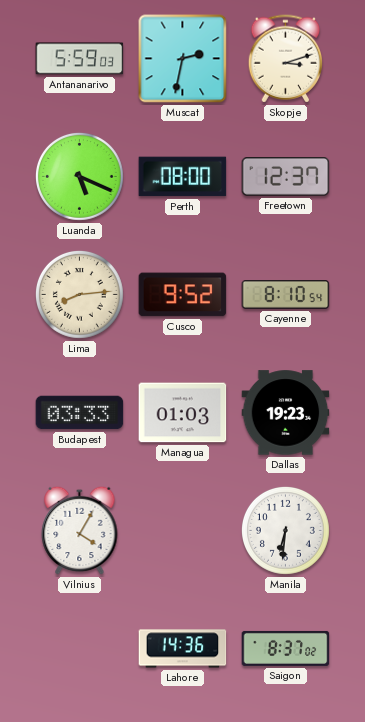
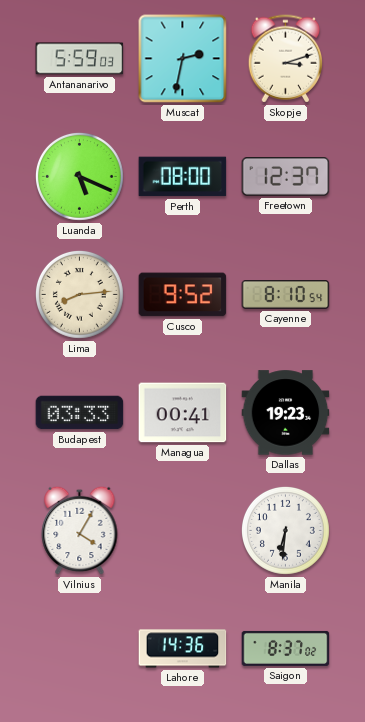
Managua: 01:03 -> 00:41 (183, 413)
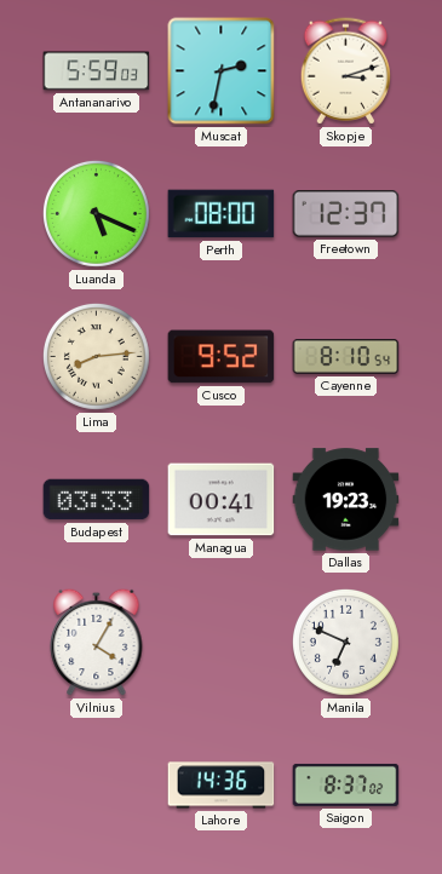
Manila: 6:31 -> 6:49 (345, 642)
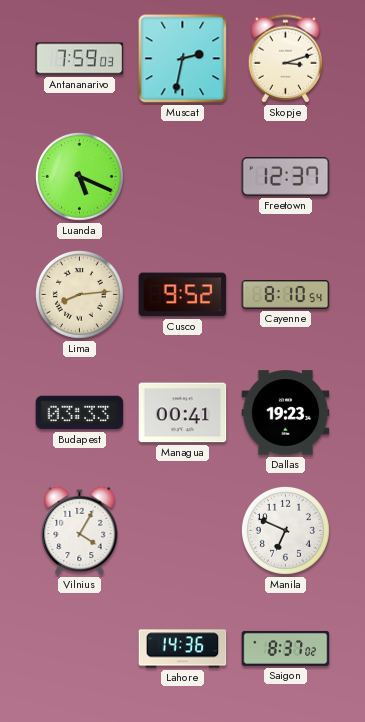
Antananarivo: 5:59 -> 7:59 (80, 59)
Perth: 08:00 -> none (222, 214)
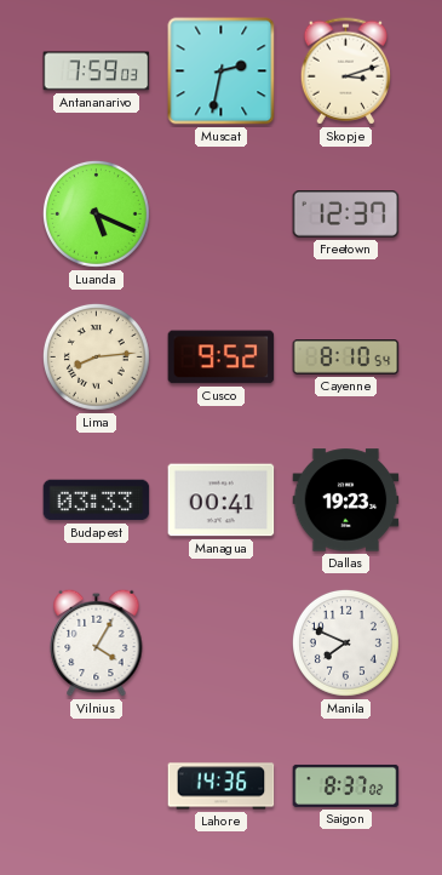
Manila: 6:49 -> 7:49 (345, 642)
